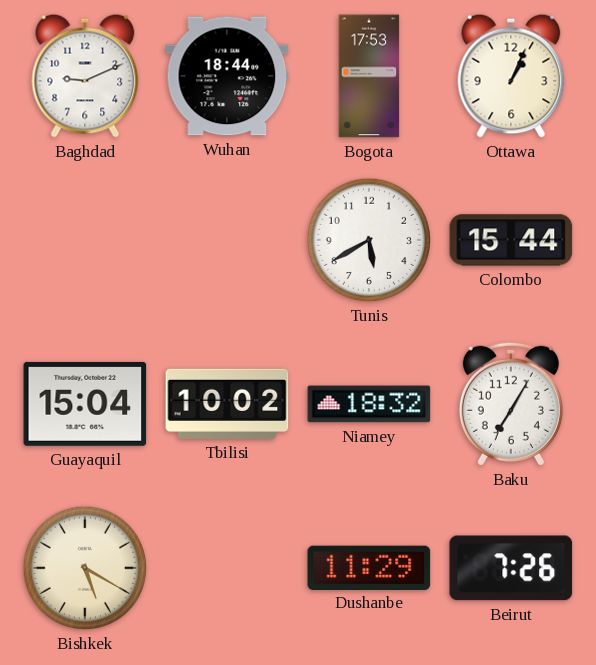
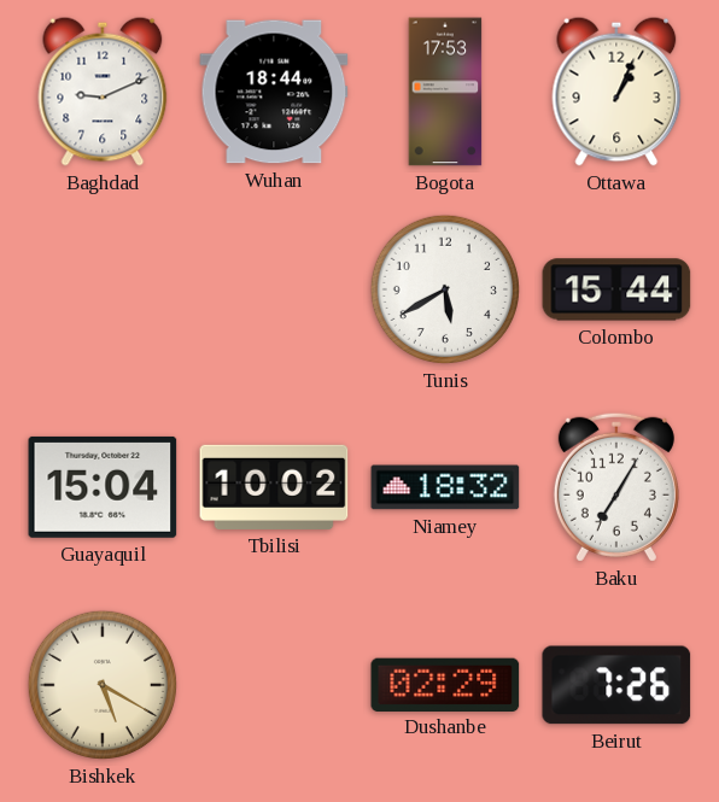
Dushanbe: 11:29 -> 02:29 (445, 684)
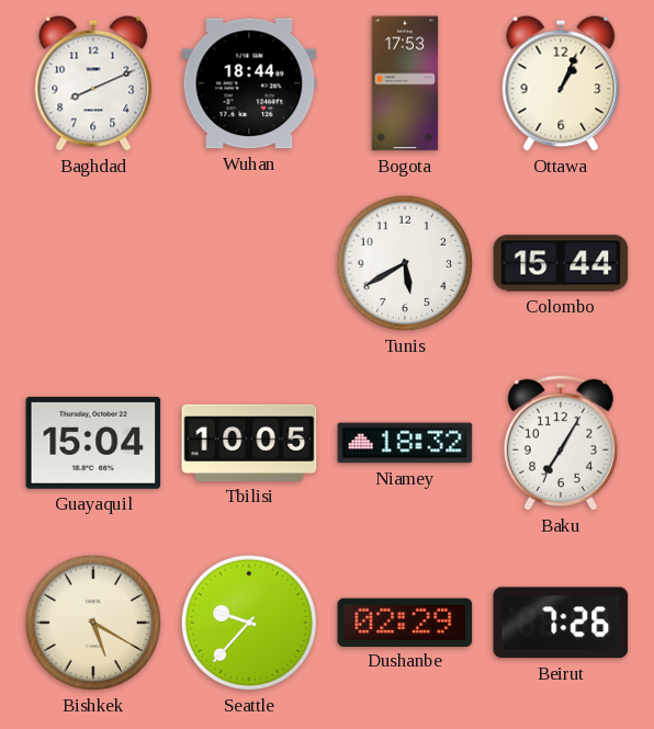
Baghdad: 9:11 -> 8:11 (93, 83)
Tbilisi: 10:02 -> 10:05 (249, 443)
Seattle: none -> 9:37 (249, 623)
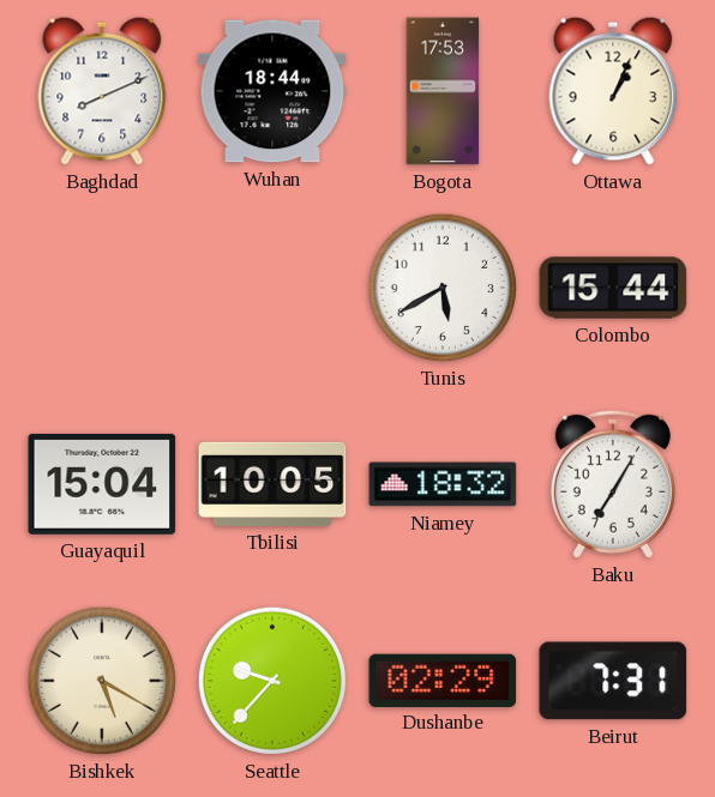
Beirut: 7:26 -> 7:31 (613, 681)
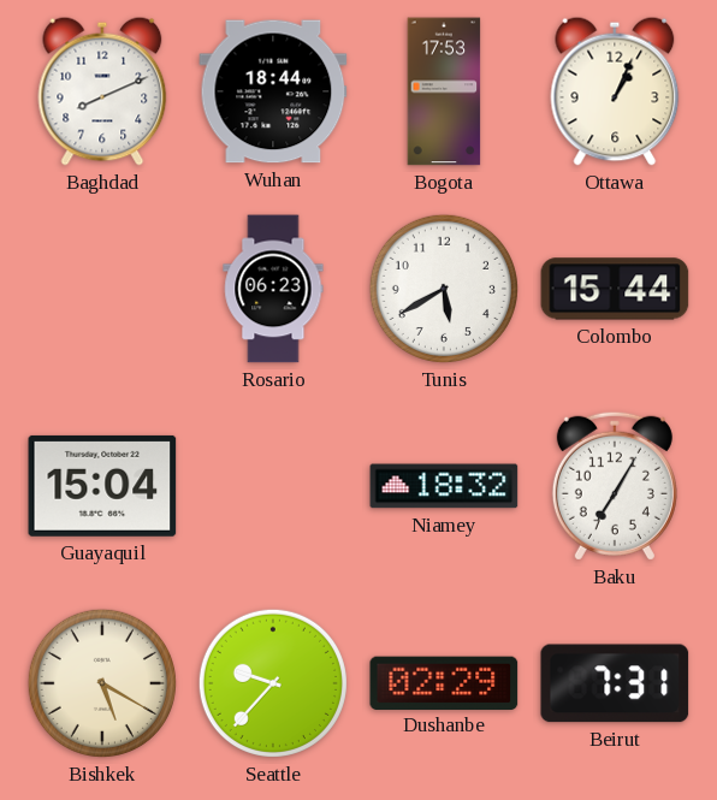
Rosario: none -> 06:23 (273, 289)
Tbilisi: 10:05 -> none (272, 484)
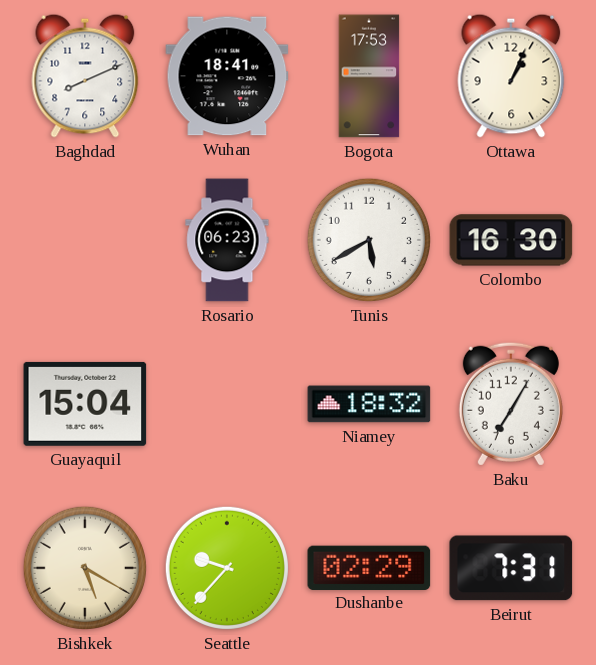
Wuhan: 18:44 -> 18:41 (227, 76)
Colombo: 15:44 -> 16:30 (511, 240)
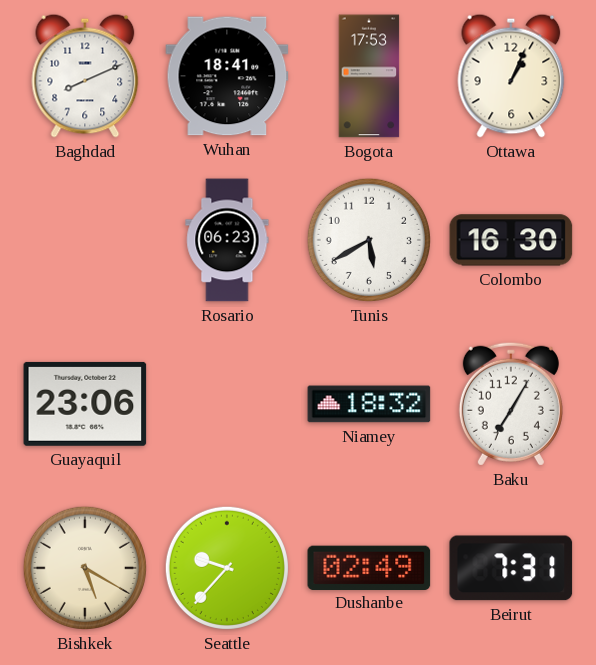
Guayaquil: 15:04 -> 23:06 (85, 404)
Dushanbe: 02:29 -> 02:49 (369, 567)
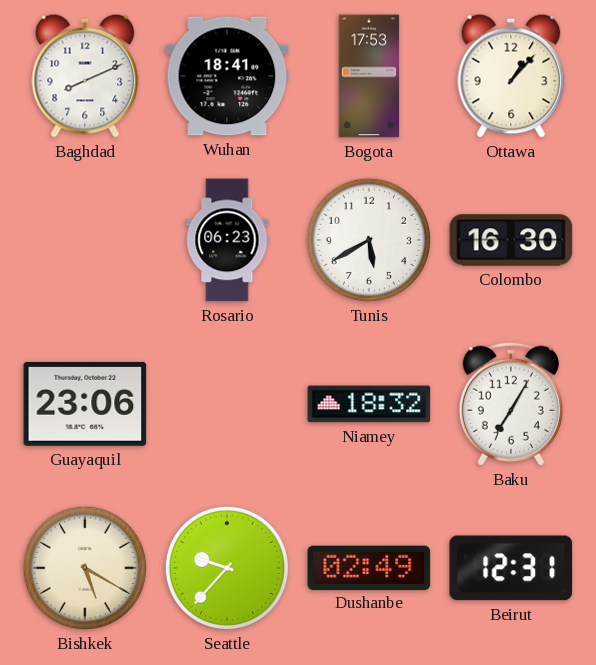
Ottawa: 1:04 -> 1:07 (511, 76)
Beirut: 7:31 -> 12:31 (511, 568)
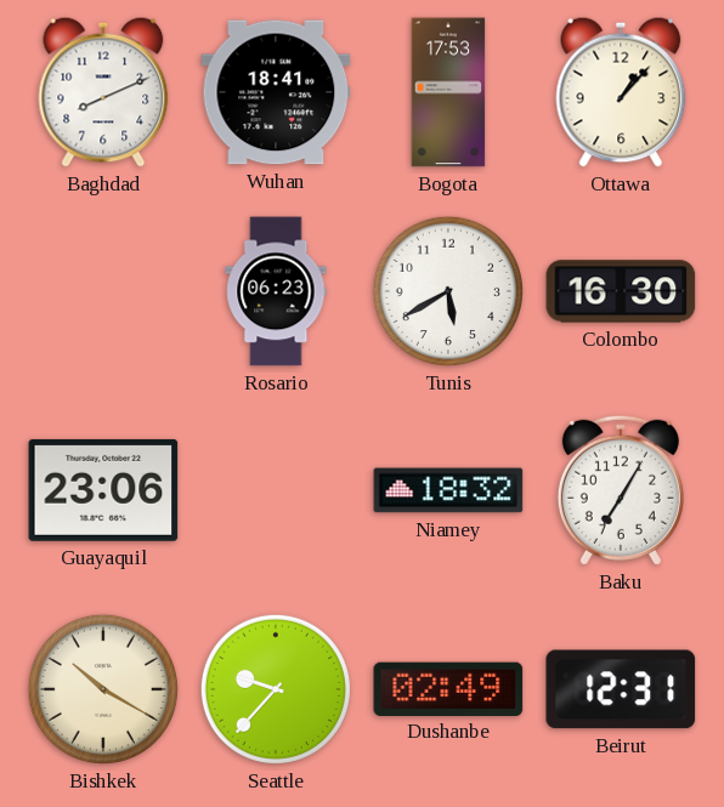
Bishkek: 5:20 -> 10:20 (103, 689)
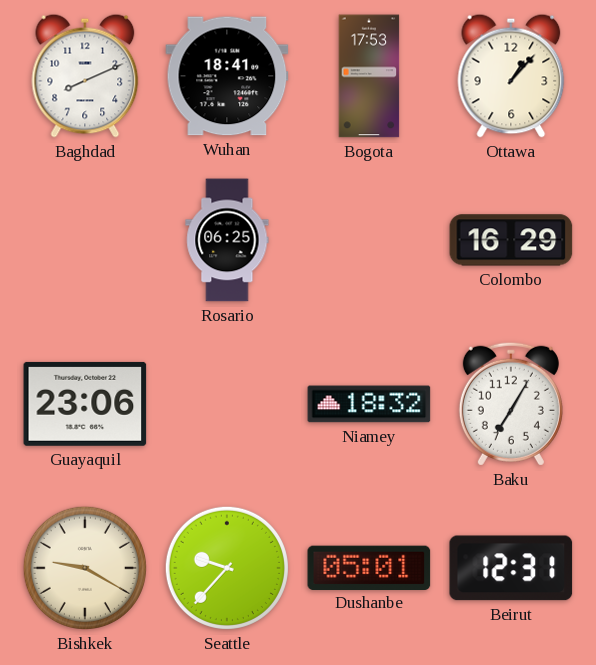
Rosario: 06:23 -> 06:25 (227, 240)
Tunis: 5:40 -> none (448, 291)
Colombo: 16:30 -> 16:29 (511, 240)
Bishkek: 10:20 -> 9:20 (85, 568)
Dushanbe: 02:49 -> 05:01 (369, 567)
